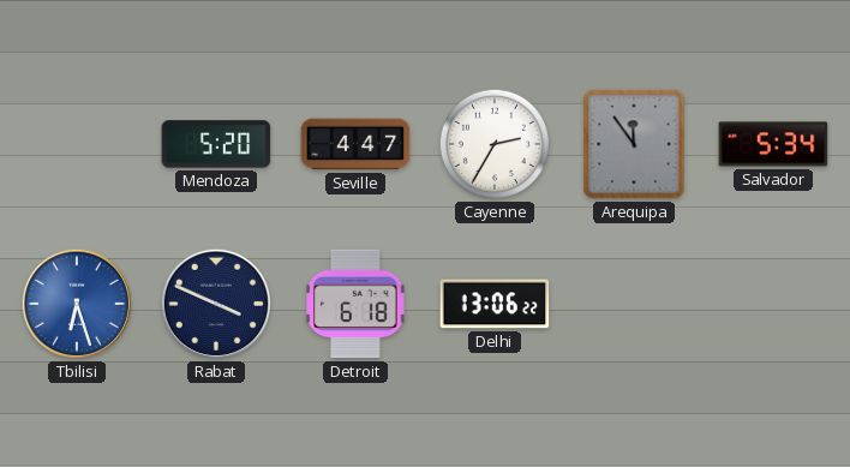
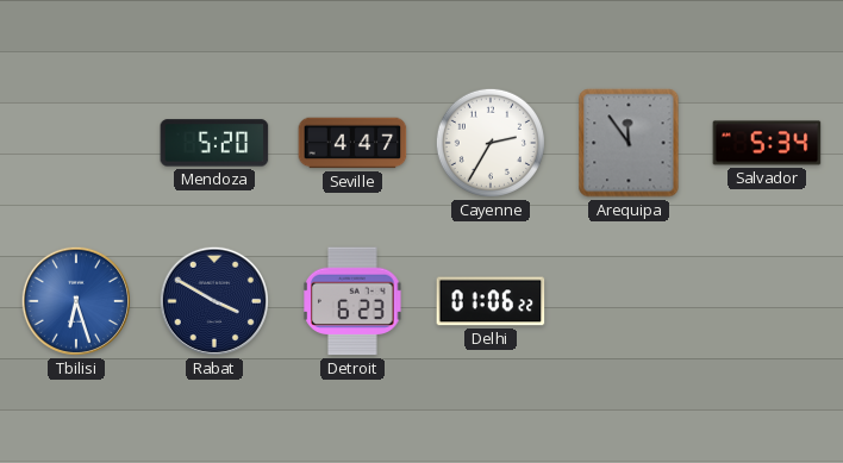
Rabat: 3:49 -> 3:50 (214, 301)
Detroit: 6:18 -> 6:23 (352, 301)
Delhi: 13:06 -> 01:06 (491, 301)
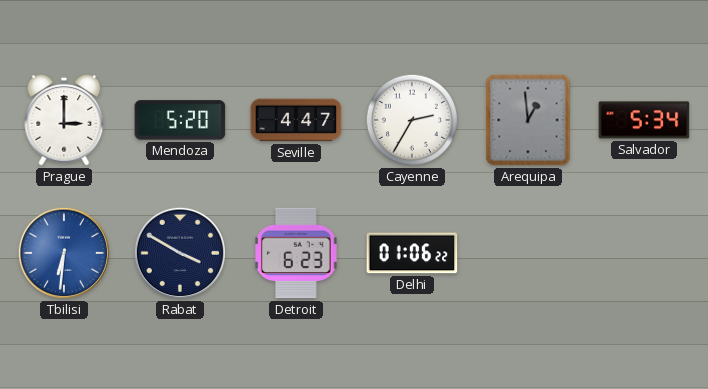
Prague: none -> 3:00 (64, 120)
Arequipa: 11:54 -> 12:59 (528, 120)
Tbilisi: 6:27 -> 6:31 (64, 253)
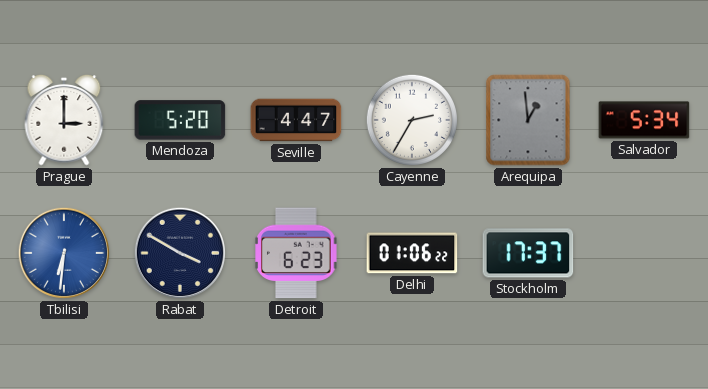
Stockholm: none -> 17:37 (528, 253)
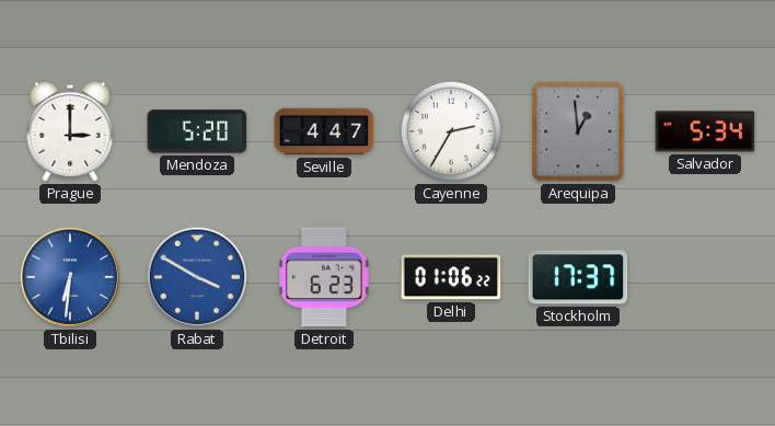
Rabat dial: navy -> blue (197, 277)
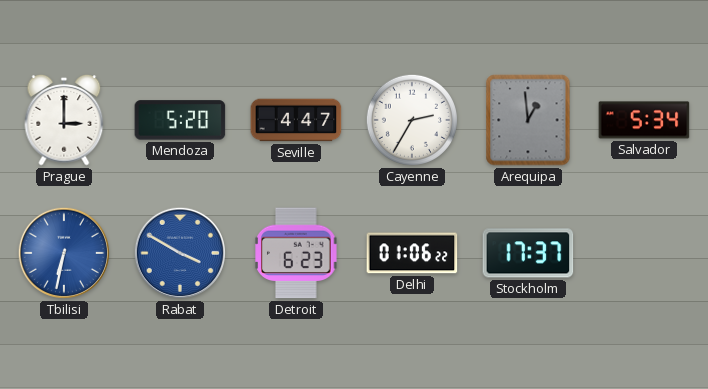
Tbilisi: 6:31 -> 6:32 (64, 253)
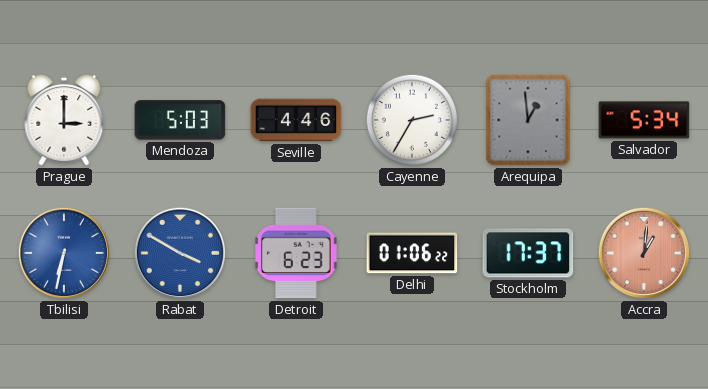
Mendoza: 5:20 -> 5:03 (180, 120)
Seville: 4:47 -> 4:46 (296, 120)
Accra: none -> 1:01 (644, 253)
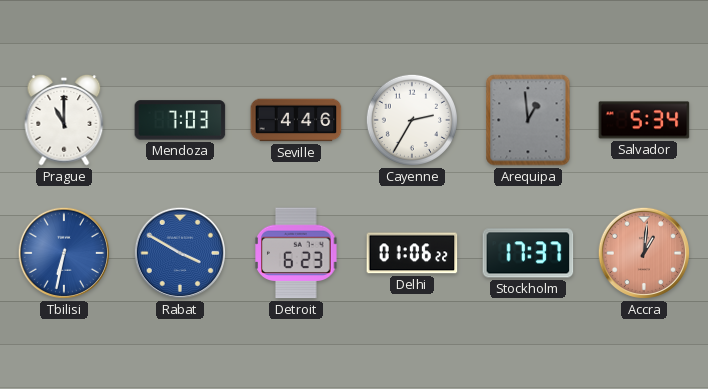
Prague: 3:00 -> 11:00 (64, 120)
Mendoza: 5:03 -> 7:03 (180, 120)
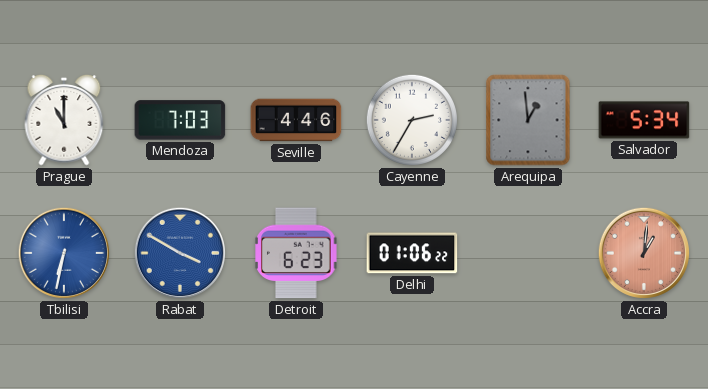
Stockholm: 17:37 -> none (528, 253)
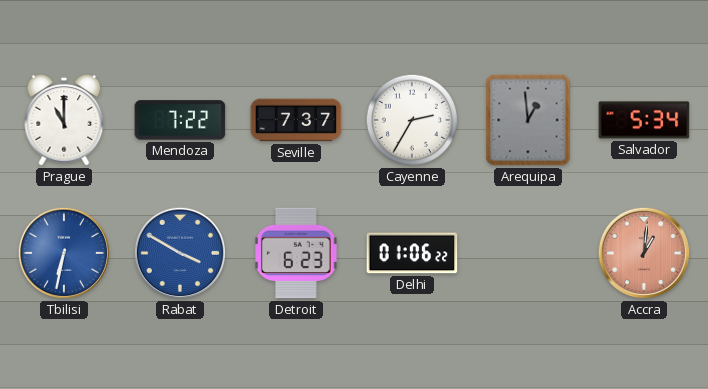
Mendoza: 7:03 -> 7:22 (180, 120)
Seville: 4:46 -> 7:37 (296, 120)
